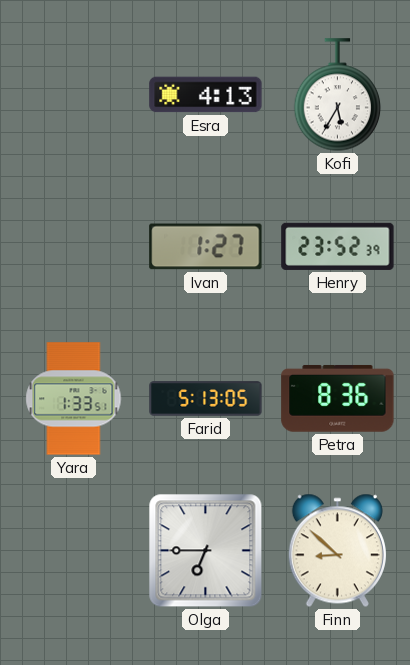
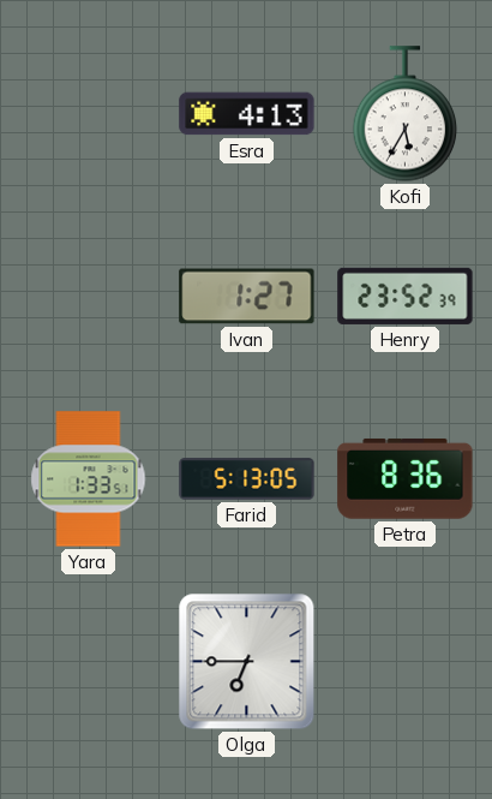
Finn: 8:52 -> none (337, 551)
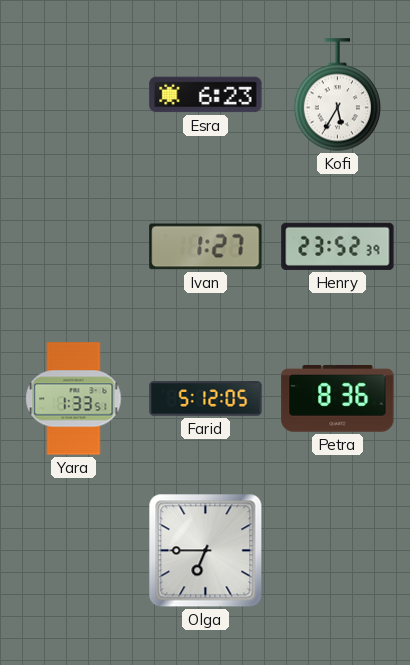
Esra: 4:13 -> 6:23 (206, 95)
Farid: 5:13 -> 5:12 (206, 399)
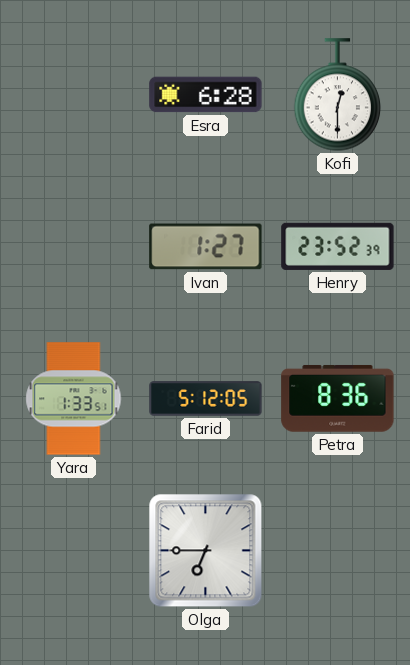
Esra: 6:23 -> 6:28 (206, 95)
Kofi: 5:35 -> 12:30 (338, 95)
